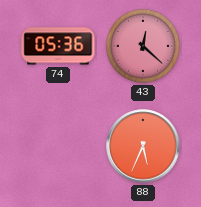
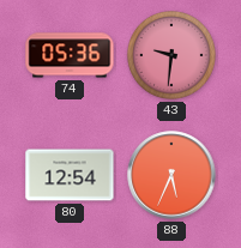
43: 12:22 -> 9:31 (171, 55)
80: none -> 12:54 (70, 175)
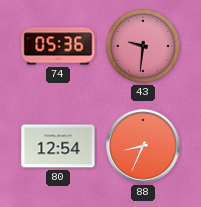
88: 5:34 -> 8:34 (143, 146)
